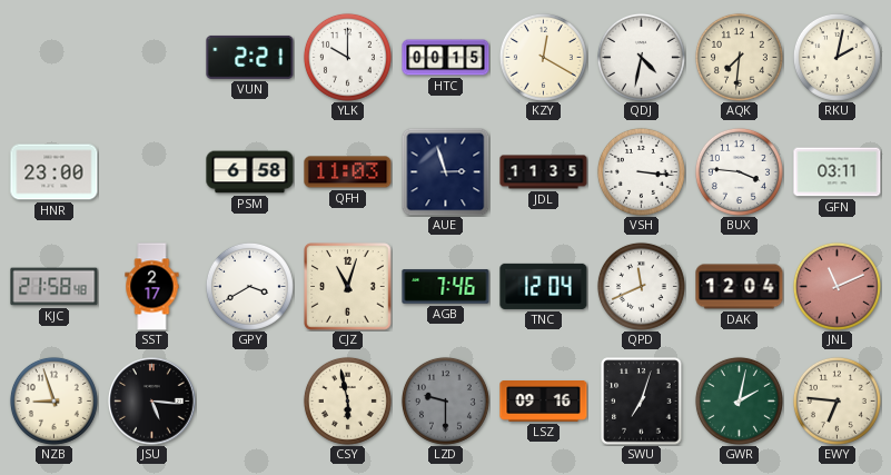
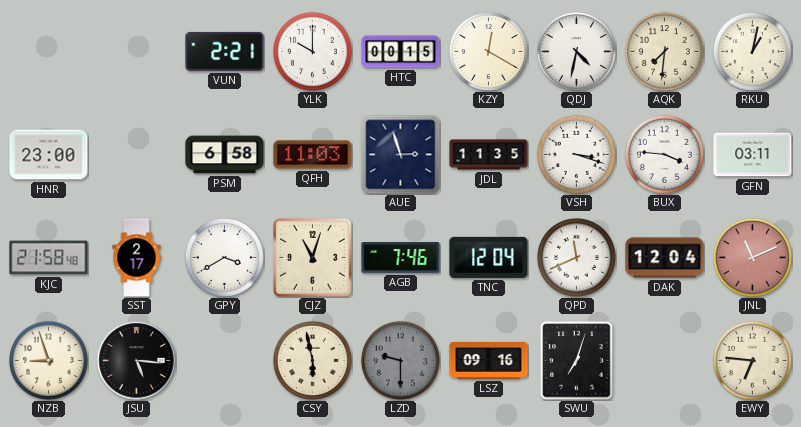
RKU: 2:02 -> 1:02 (752, 51)
VSH: 3:16 -> 3:18 (576, 154)
GWR: 2:02 -> none (739, 400)
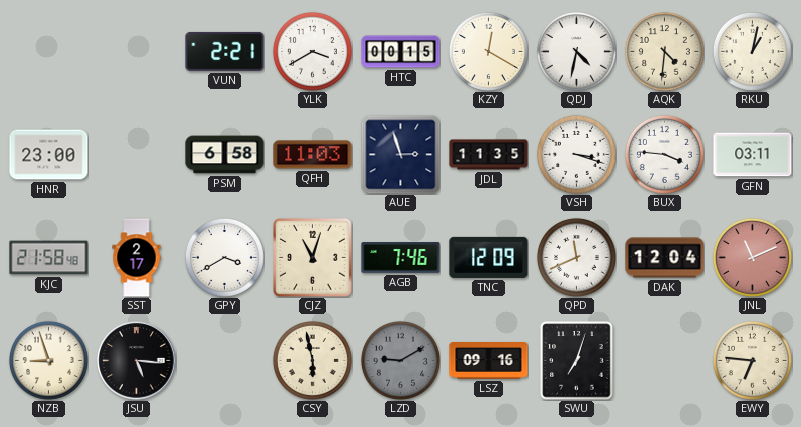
YLK: 10:00 -> 3:40 (312, 51)
AQK: 7:31 -> 4:31 (664, 51)
TNC: 12:04 -> 12:09 (489, 257)
LZD: 9:30 -> 9:10 (400, 360)
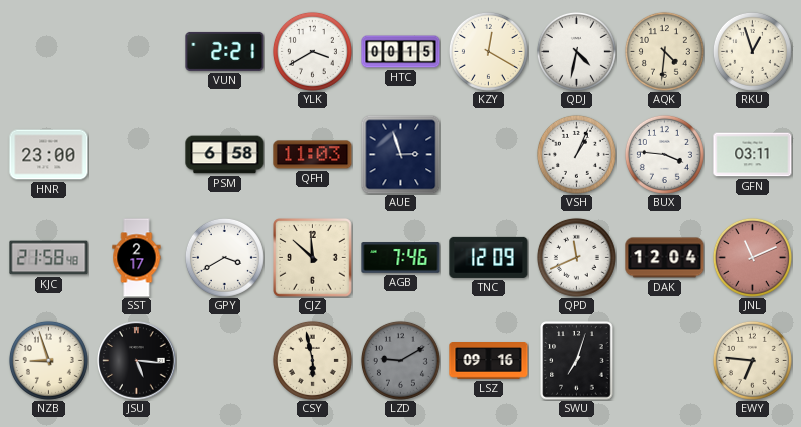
RKU: 1:02 -> 12:57 (752, 51)
JDL: 11:35 -> none (489, 155)
VSH: 3:18 -> 1:04 (576, 154)
CJZ: 11:03 -> 11:52 (313, 258)
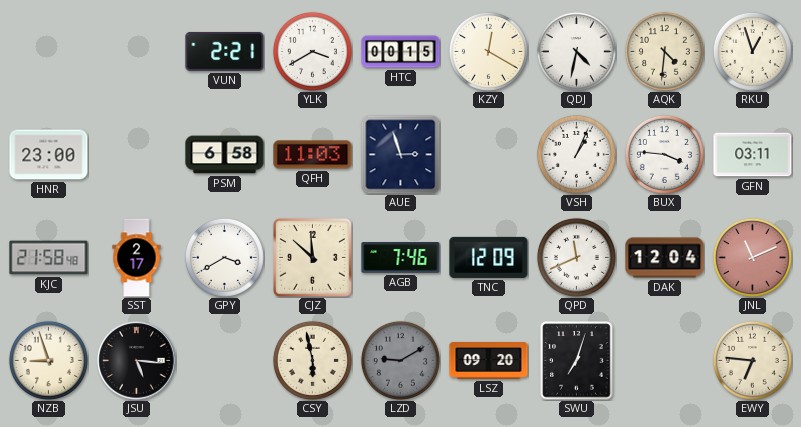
LSZ: 09:16 -> 09:20 (489, 361)
